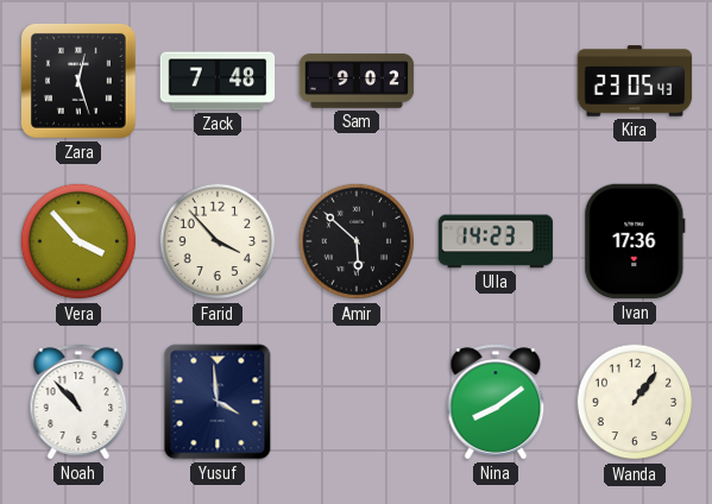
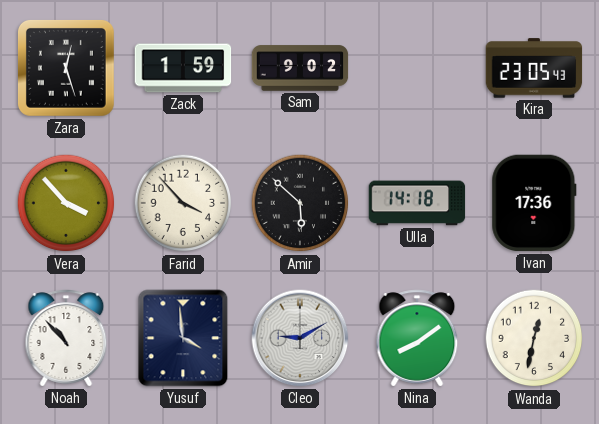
Zack: 7:48 -> 1:59 (183, 68)
Ulla: 14:23 -> 14:18 (417, 203)
Cleo: none -> 9:10 (300, 338)
Wanda: 1:06 -> 12:32 (534, 338)
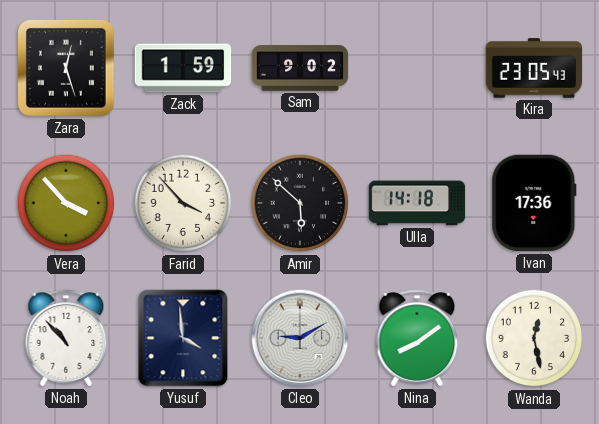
Wanda: 12:32 -> 12:28 (534, 338)
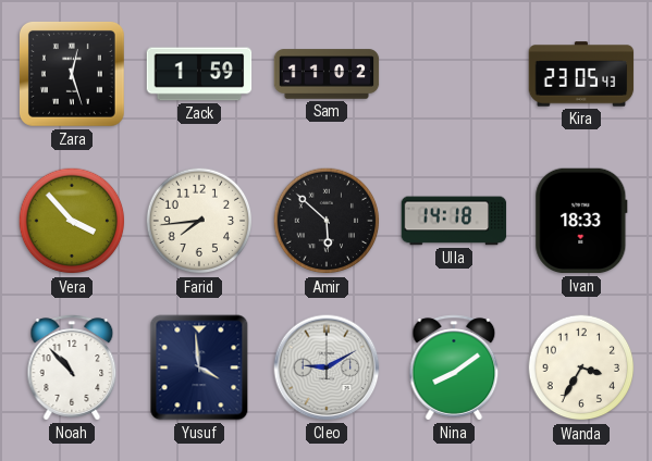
Sam: 9:02 -> 11:02 (327, 74)
Farid: 3:53 -> 7:44 (199, 221)
Ivan: 17:36 -> 18:33 (581, 221)
Wanda: 12:28 -> 3:35 (581, 367)
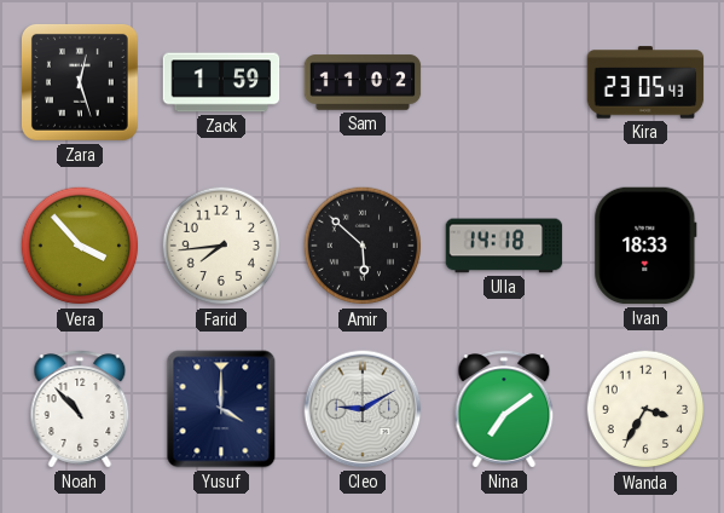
Yusuf: 3:59 -> 4:00 (221, 409)
Nina: 8:09 -> 7:09 (504, 409)
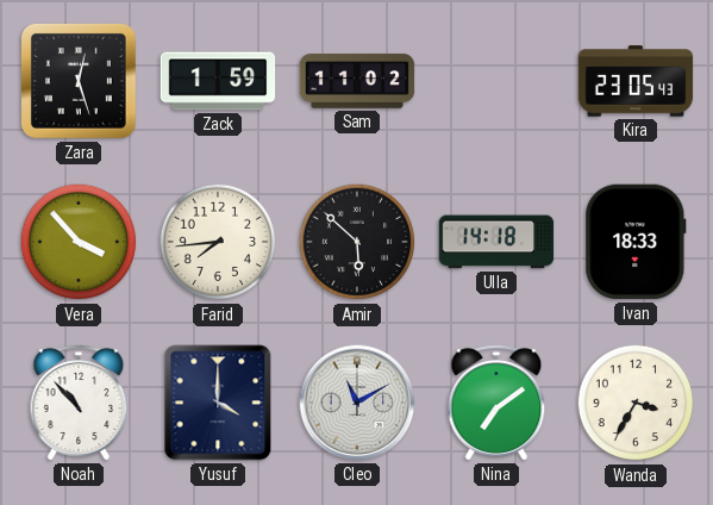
Cleo: 9:10 -> 11:10 (357, 403)
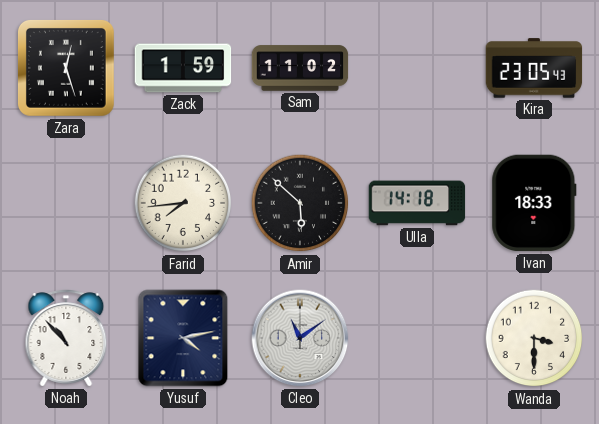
Vera: 3:53 -> none (79, 242)
Yusuf: 4:00 -> 4:13 (183, 338)
Cleo: 11:10 -> 11:09 (300, 338)
Nina: 7:09 -> none (496, 403)
Wanda: 3:35 -> 3:30 (534, 338)
